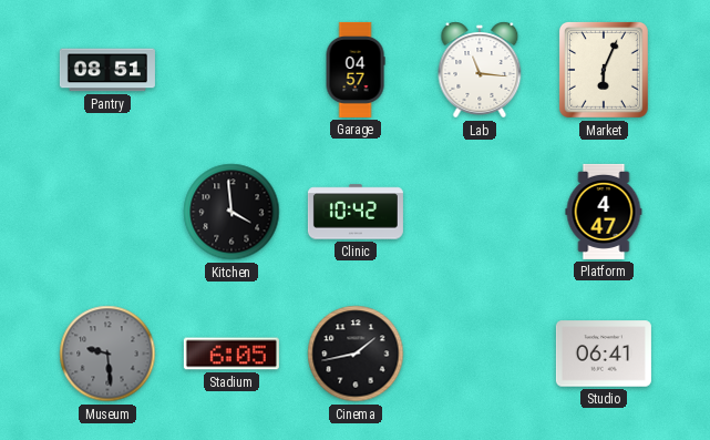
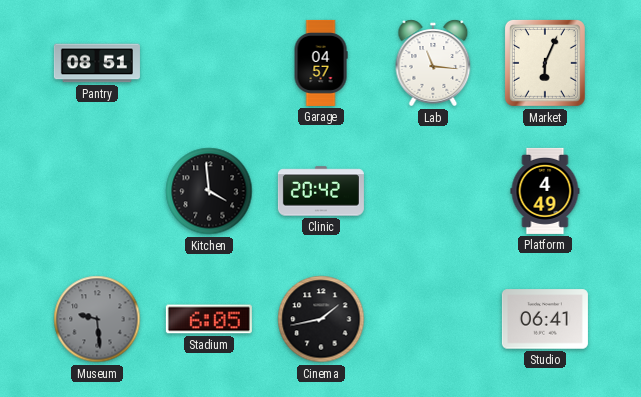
Clinic: 10:42 -> 20:42 (321, 191)
Platform: 4:47 -> 4:49 (545, 191)
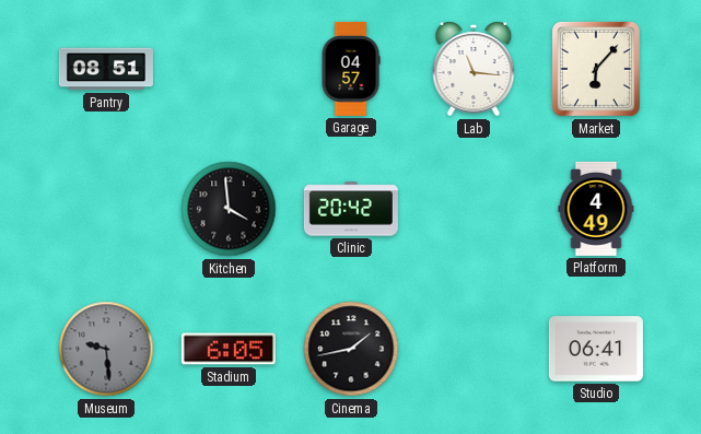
Market: 6:04 -> 6:07 (596, 69)
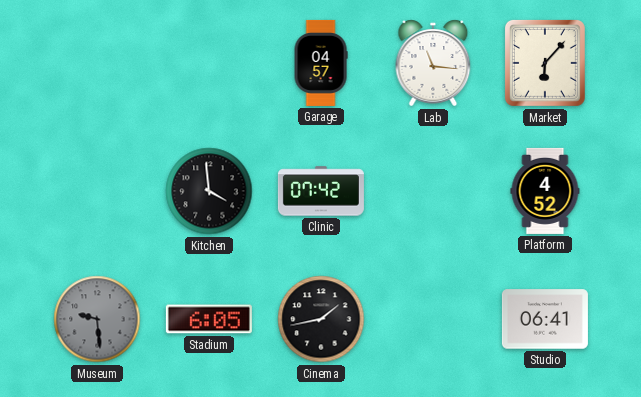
Pantry: 08:51 -> none (106, 69)
Clinic: 20:42 -> 07:42 (321, 191)
Platform: 4:49 -> 4:52 (545, 191)
